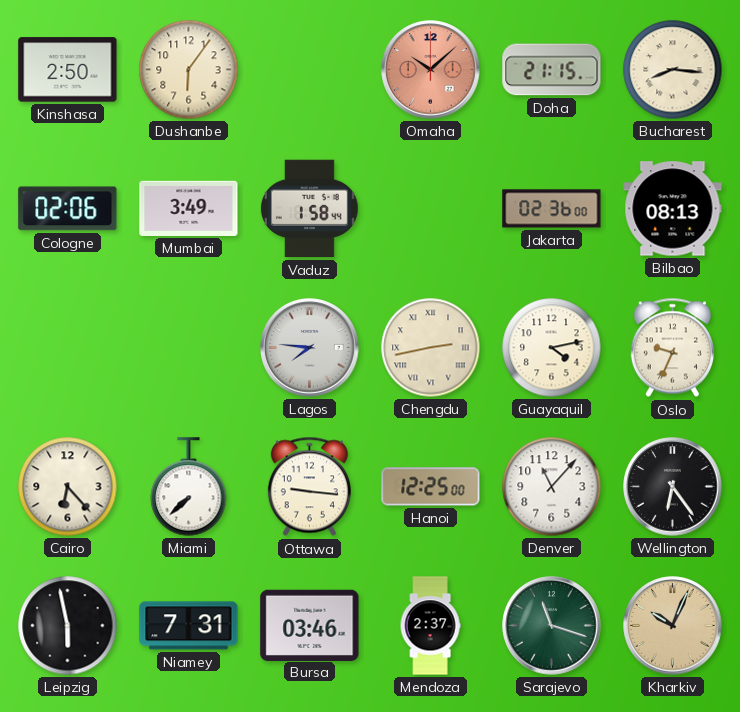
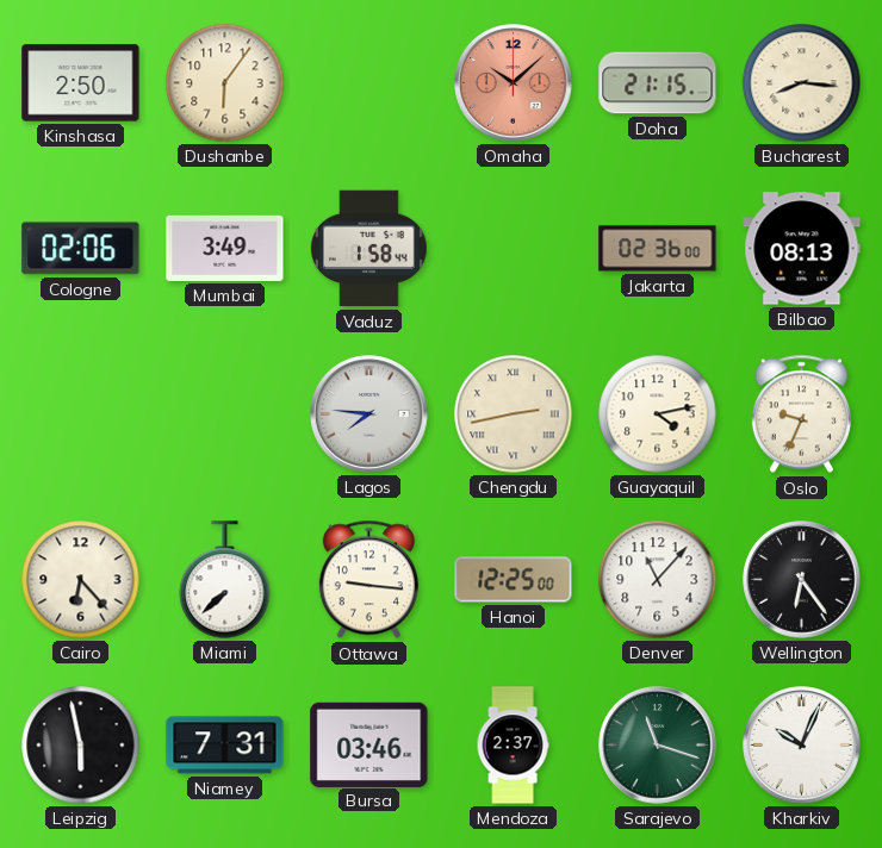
Kharkiv dial: champagne -> white (802, 746)
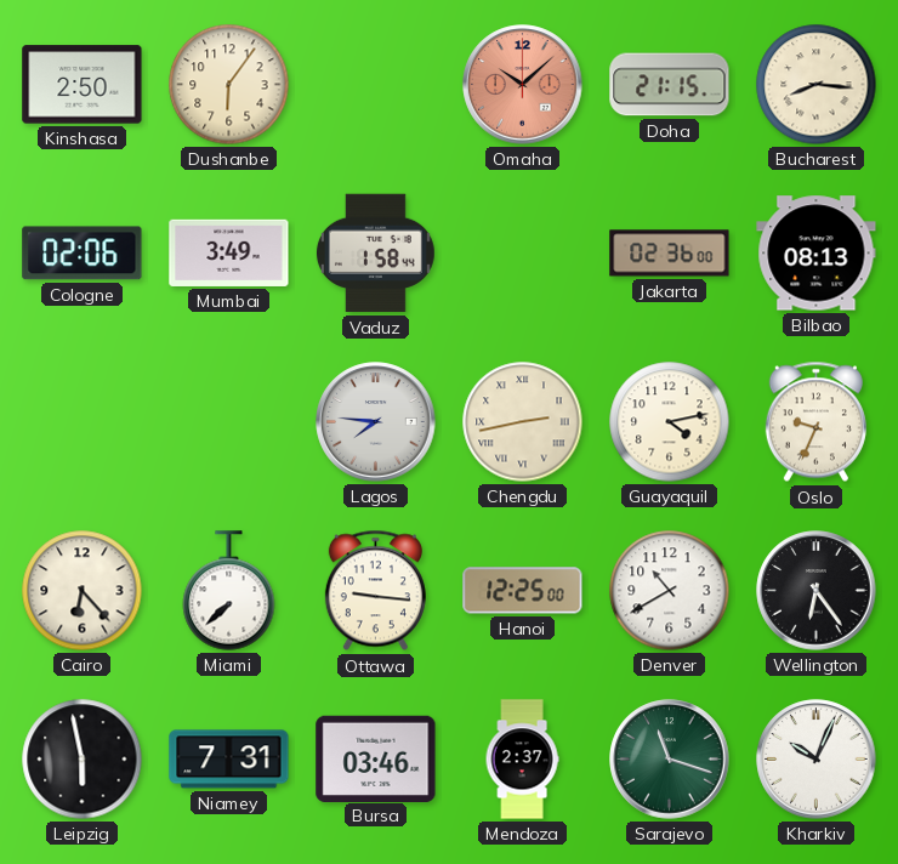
Denver: 11:07 -> 10:40 (670, 591)
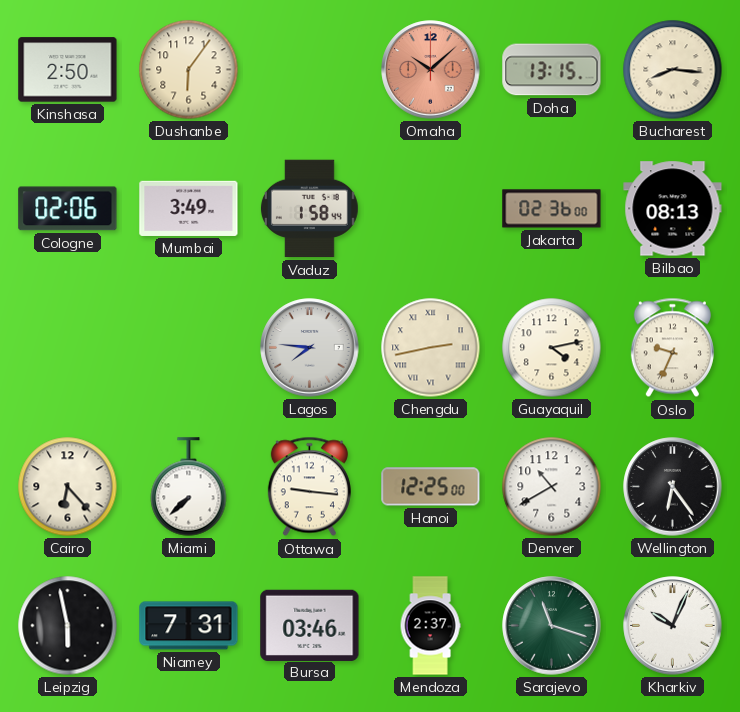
Doha: 21:15 -> 13:15 (552, 70)
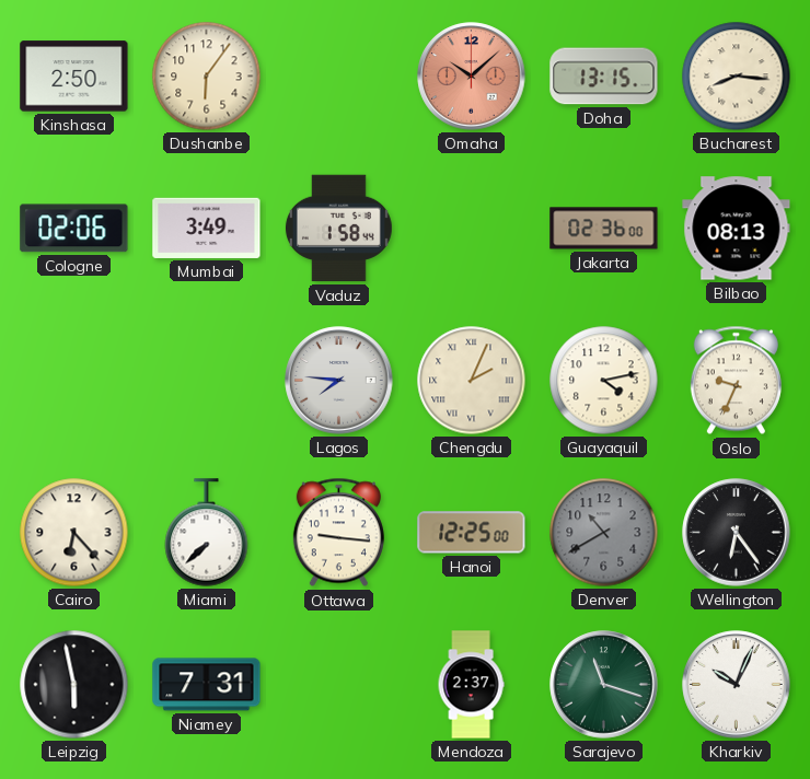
Chengdu: 2:43 -> 2:04 (472, 381)
Denver dial: white -> grey (604, 533)
Bursa: 03:46 -> none (310, 625)
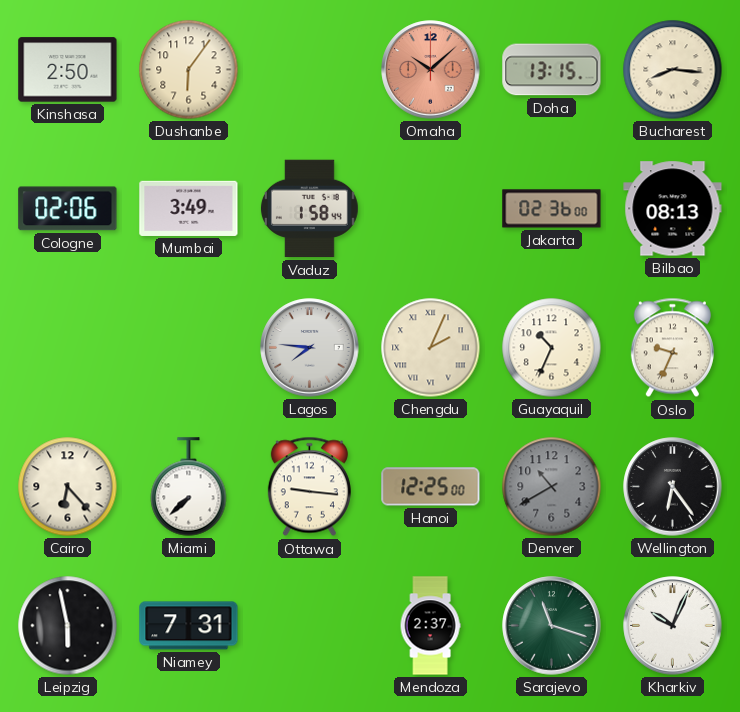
Guayaquil: 4:13 -> 10:34 (552, 348)
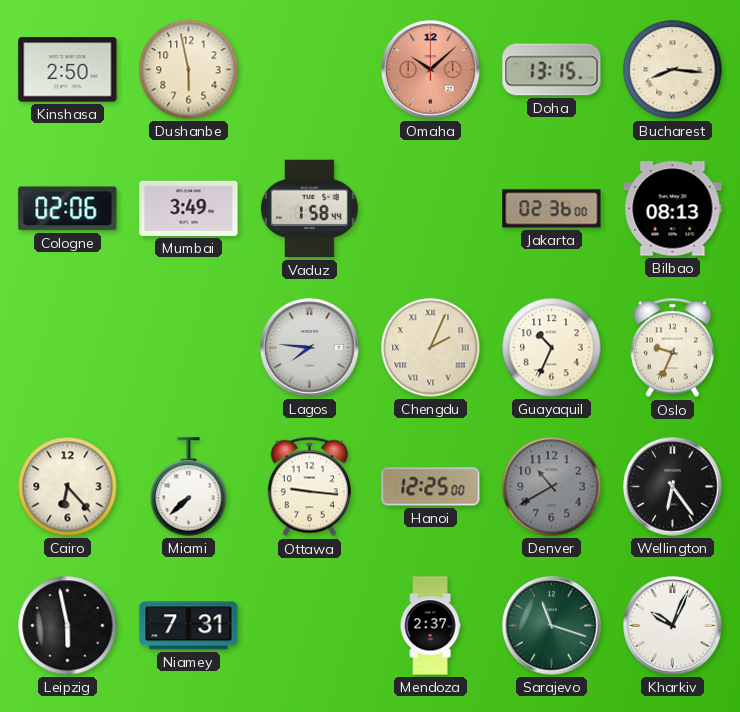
Dushanbe: 6:06 -> 5:58 (189, 70)
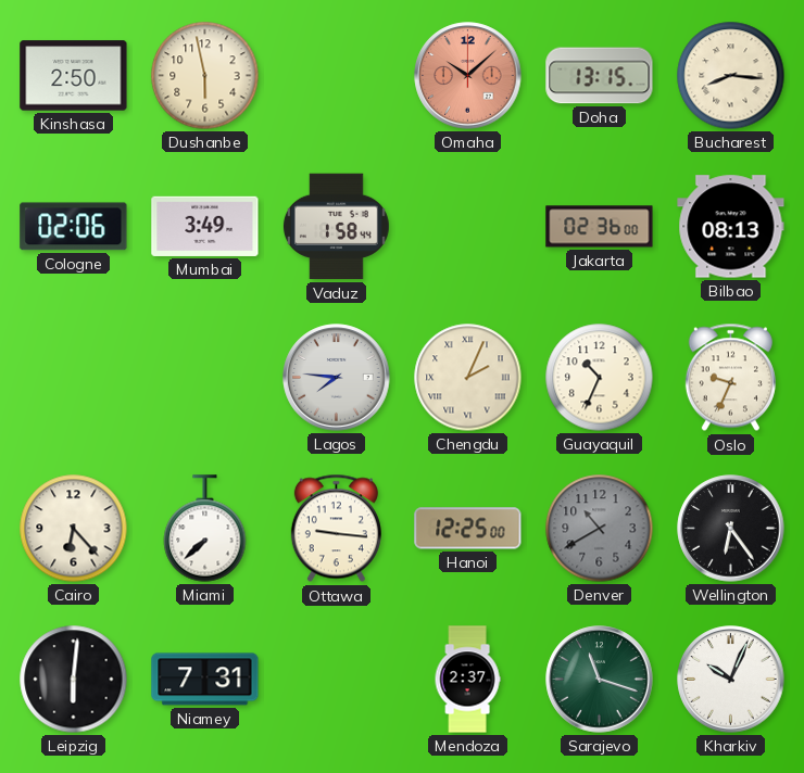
Leipzig: 5:58 -> 6:01 (74, 680)
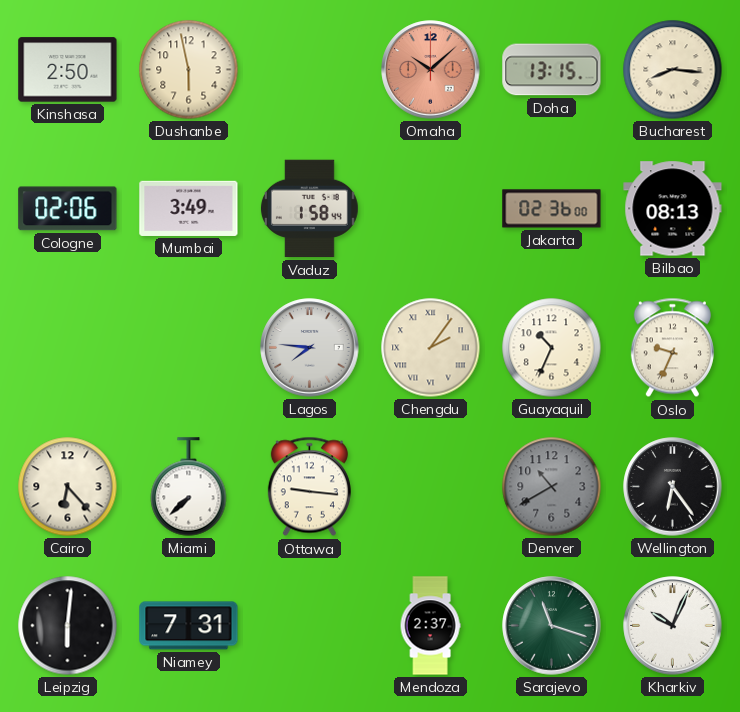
Chengdu: 2:04 -> 2:06 (431, 348)
Hanoi: 12:25 -> none (468, 529)
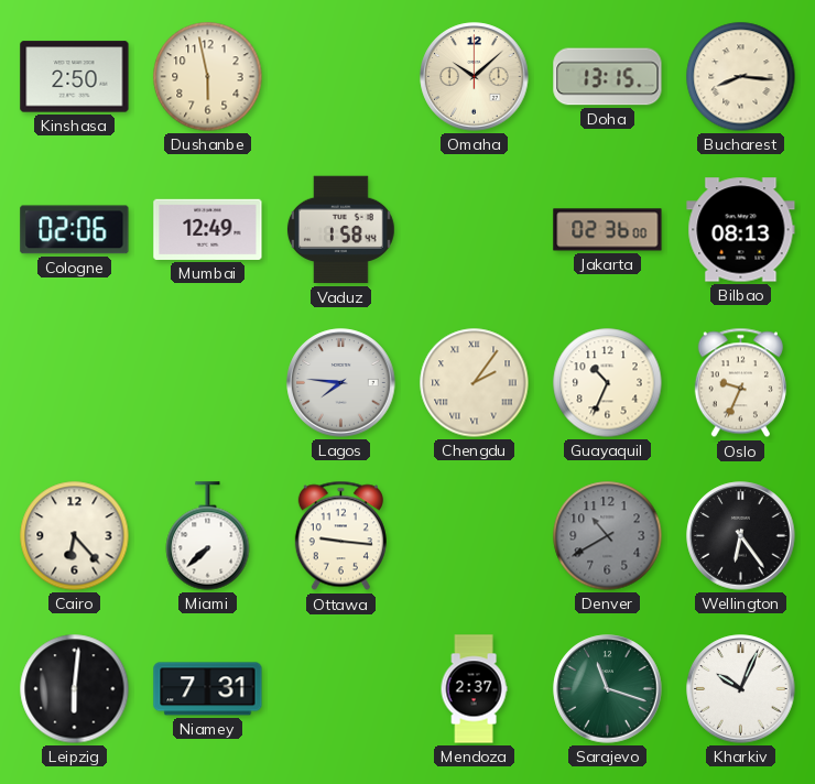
Omaha dial: salmon -> cream (475, 77)
Mumbai: 3:49 -> 12:49 (208, 229)
